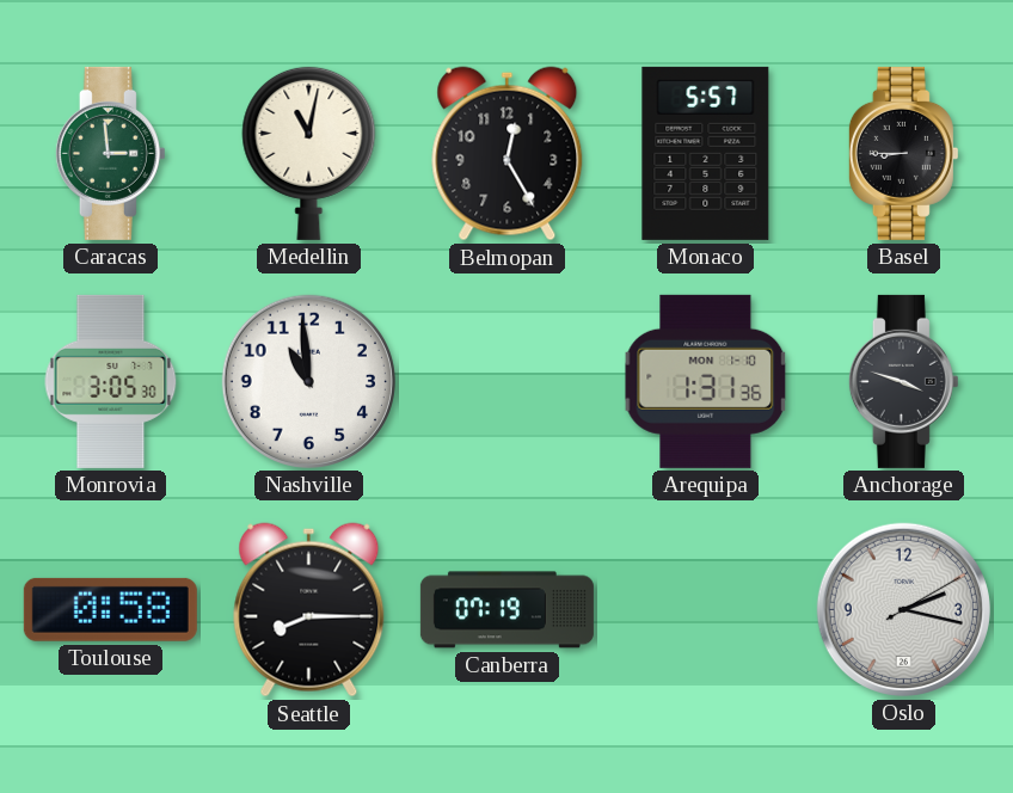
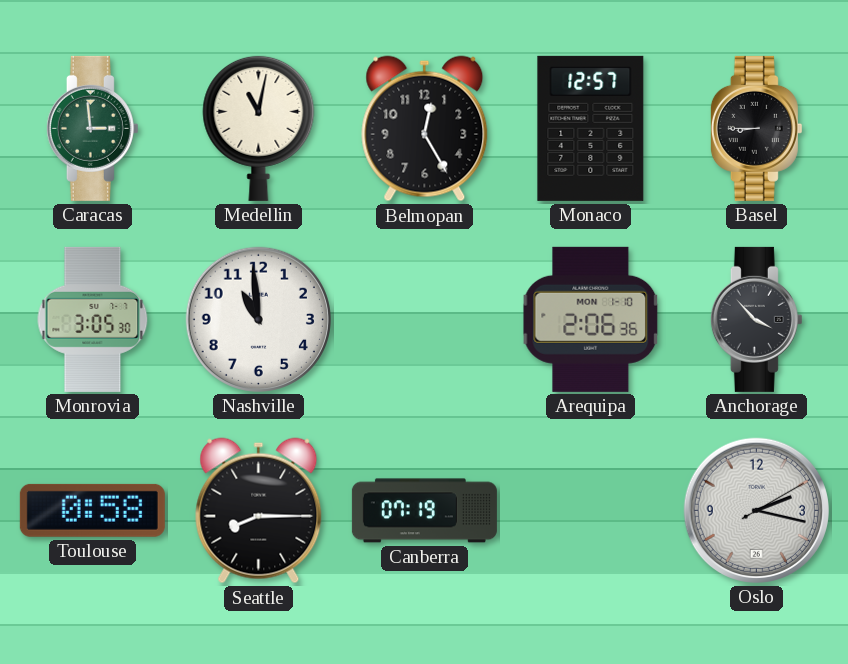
Monaco: 5:57 -> 12:57 (591, 128)
Arequipa: 1:31 -> 2:06 (591, 319)
Anchorage: 3:48 -> 3:53 (756, 319)
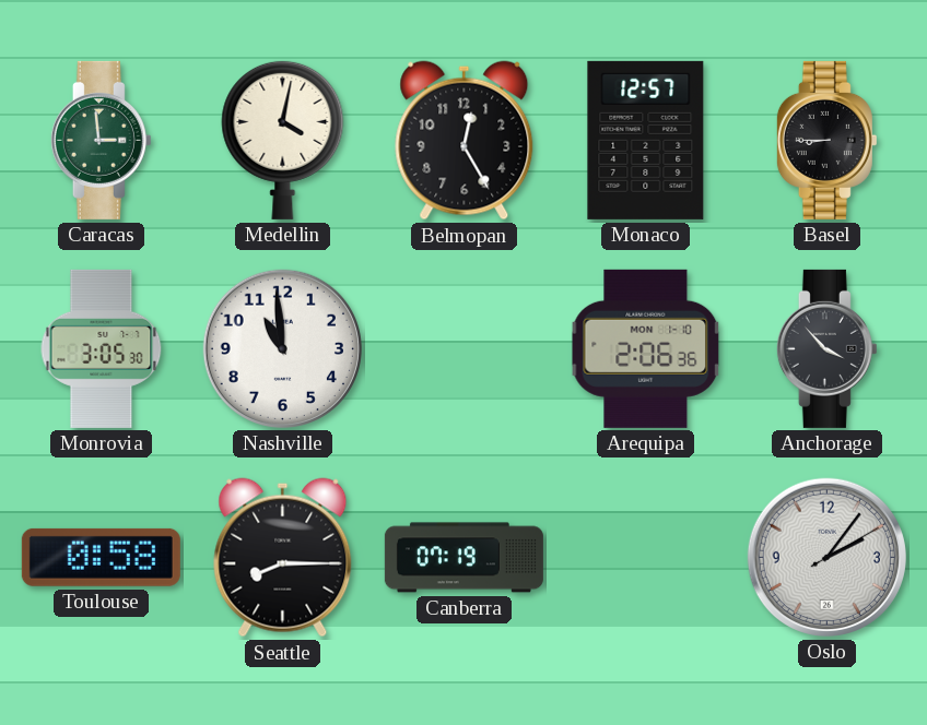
Medellin: 11:02 -> 4:02 (283, 140)
Oslo: 2:17 -> 2:06 (826, 557)
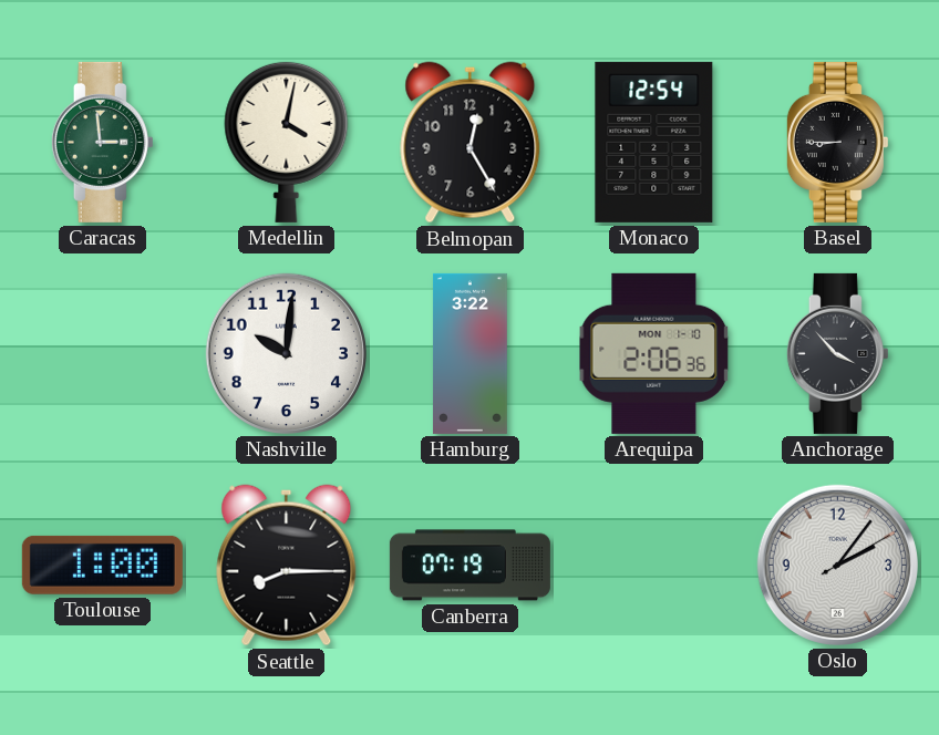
Monaco: 12:57 -> 12:54 (654, 142)
Monrovia: 3:05 -> none (102, 348)
Nashville: 10:59 -> 10:01 (286, 353)
Hamburg: none -> 3:22 (469, 353)
Toulouse: 0:58 -> 1:00 (102, 565)
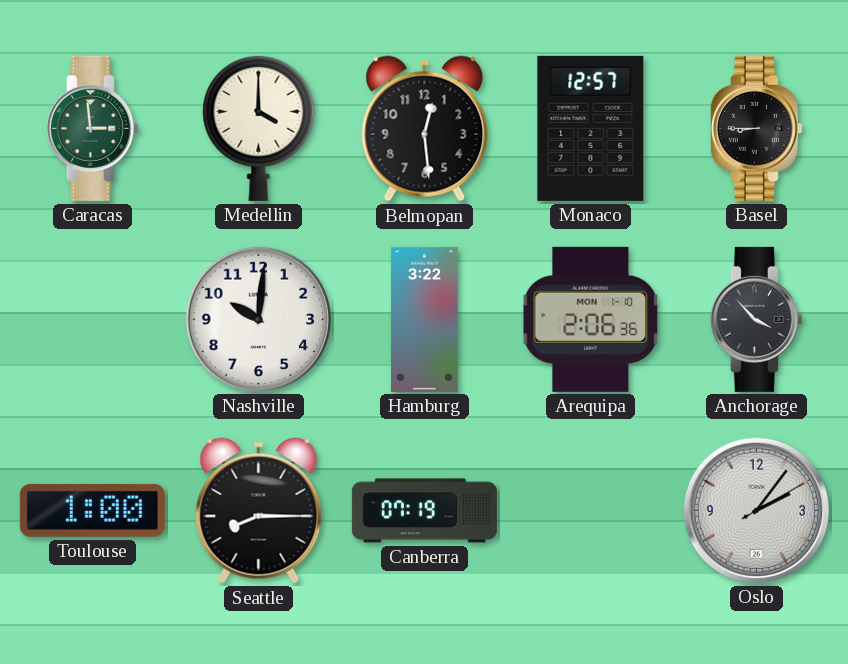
Medellin: 4:02 -> 4:00 (259, 128)
Belmopan: 12:25 -> 12:29 (425, 129)
Monaco: 12:54 -> 12:57 (591, 128)
